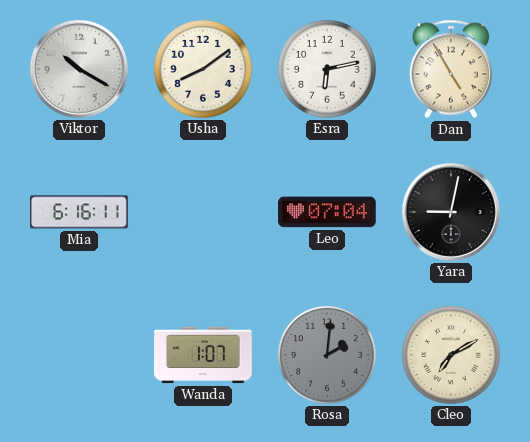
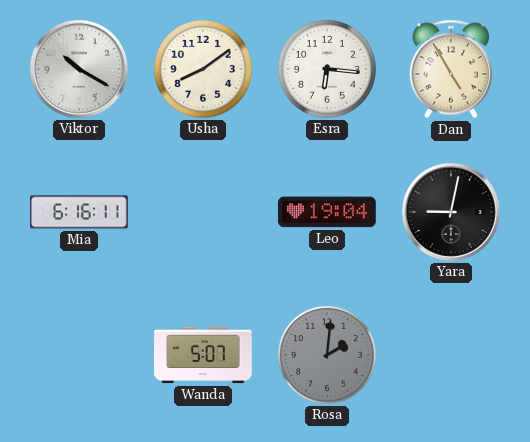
Esra: 6:13 -> 6:16 (327, 69)
Leo: 07:04 -> 19:04 (327, 212)
Wanda: 1:07 -> 5:07 (203, 355)
Cleo: 7:10 -> none (451, 355)
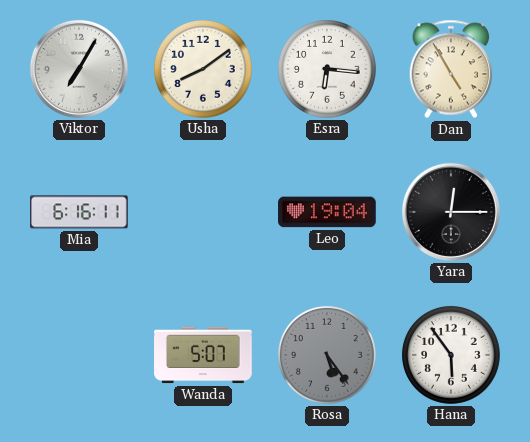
Viktor: 10:20 -> 7:05 (79, 69)
Yara: 9:02 -> 12:15 (451, 212)
Rosa: 2:01 -> 5:24 (327, 355)
Hana: none -> 5:54 (451, 355)
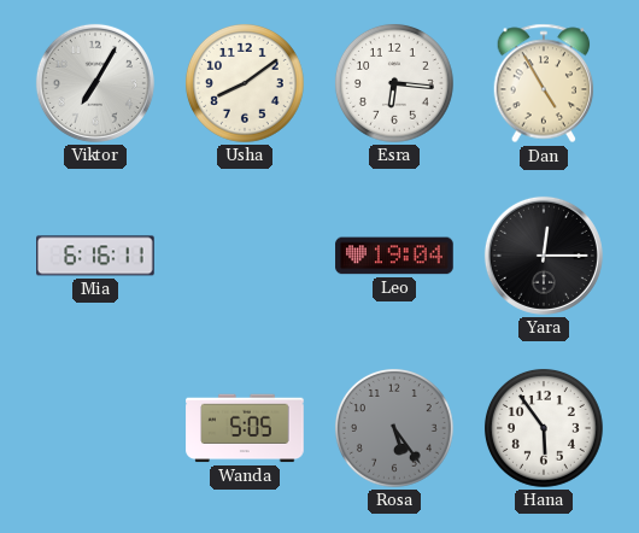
Wanda: 5:07 -> 5:05 (245, 428)
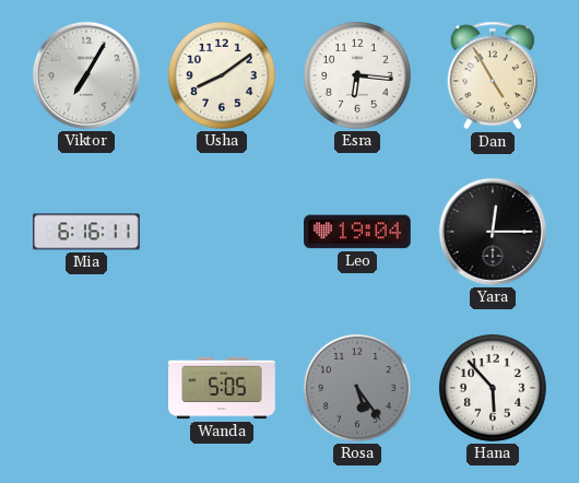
Hana: 5:54 -> 5:53 (493, 388)
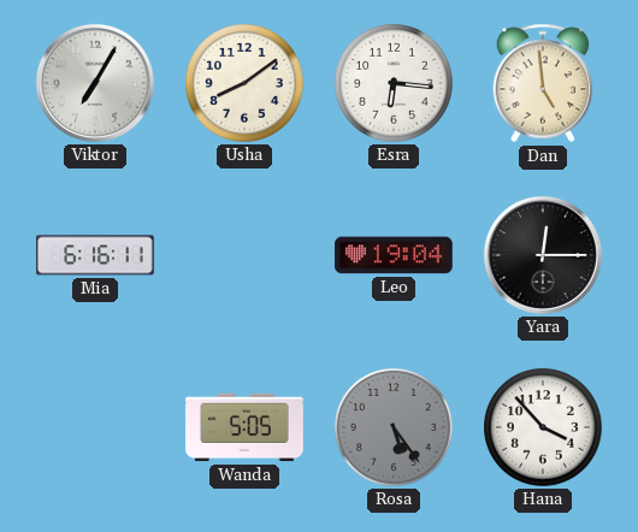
Dan: 4:55 -> 4:59 (543, 83)
Hana: 5:53 -> 3:53 (543, 427)
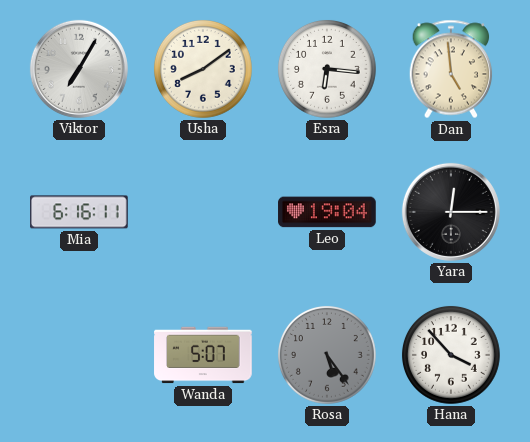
Wanda: 5:05 -> 5:07 (203, 355)
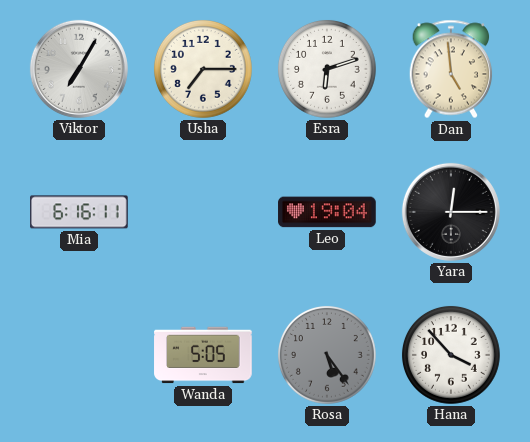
Usha: 8:09 -> 7:15 (203, 69)
Esra: 6:16 -> 6:12 (327, 69)
Wanda: 5:07 -> 5:05 (203, 355)
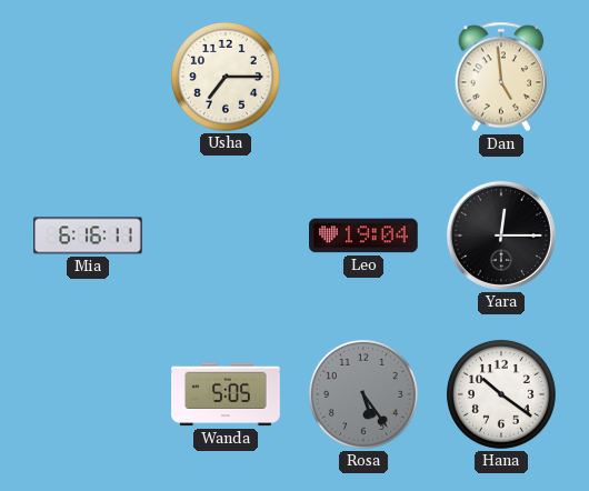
Viktor: 7:05 -> none (79, 69)
Esra: 6:12 -> none (327, 69)
Hana: 3:53 -> 10:21 (501, 394)
